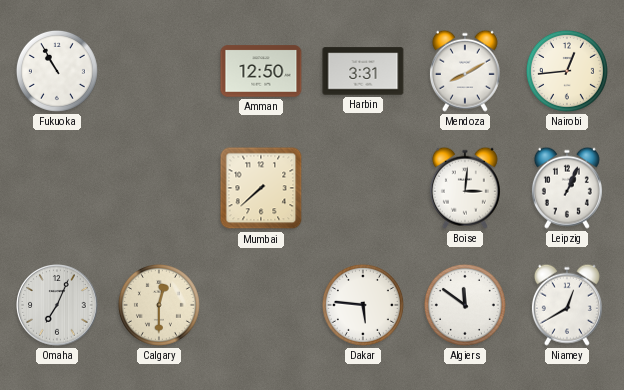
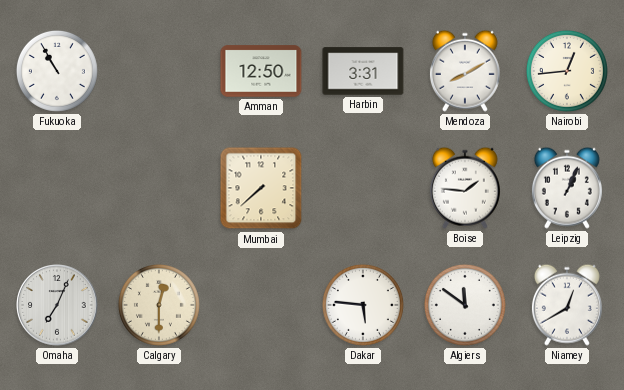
Boise: 3:01 -> 1:46 (465, 188)
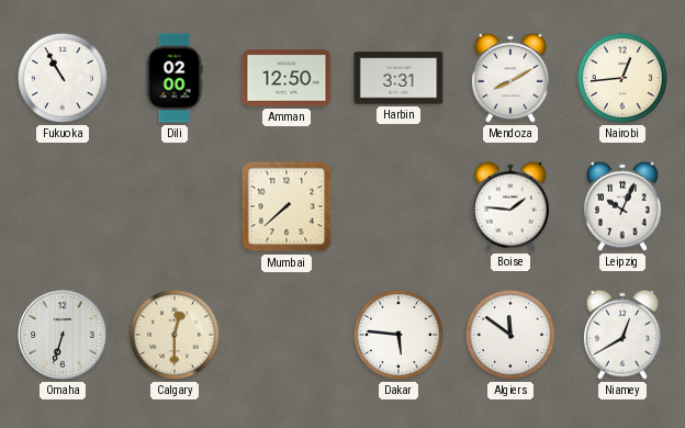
Dili: none -> 02:00 (175, 78)
Leipzig: 1:04 -> 10:04 (622, 206)
Omaha: 7:04 -> 6:33 (63, 335)
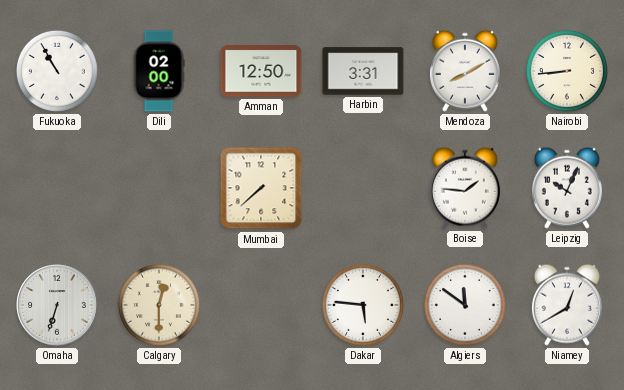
Nairobi: 12:44 -> 8:44 (567, 71)
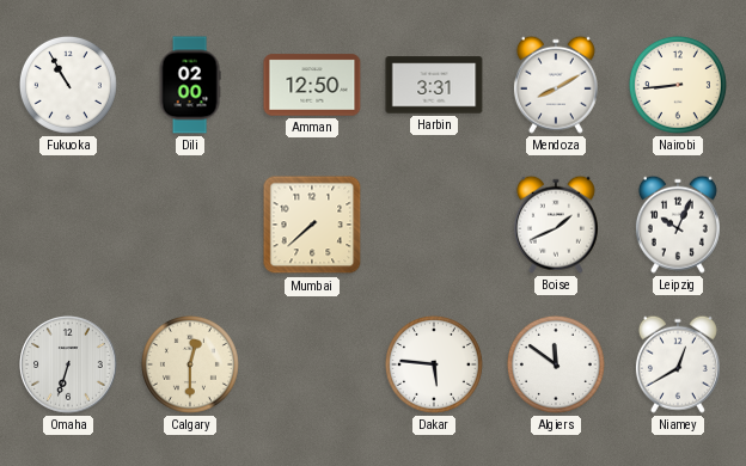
Boise: 1:46 -> 1:41 (556, 225)
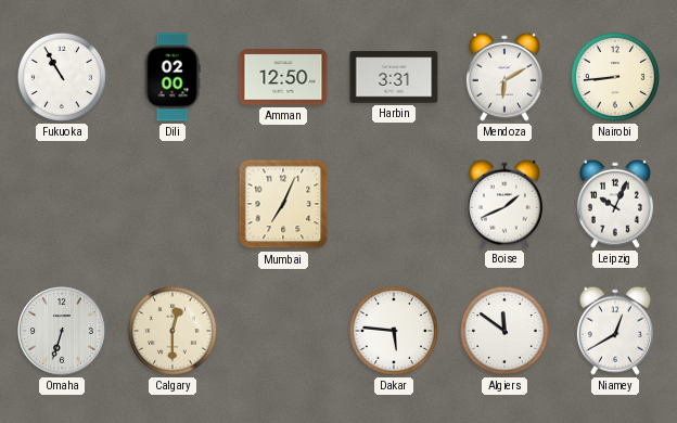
Mendoza: 8:10 -> 6:10 (504, 77)
Mumbai: 7:38 -> 7:04 (283, 204)
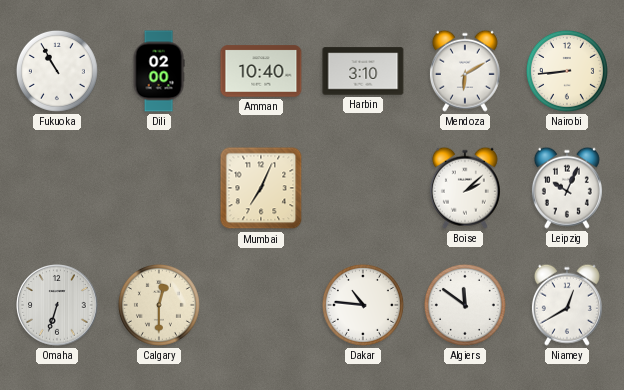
Amman: 12:50 -> 10:40 (261, 71)
Harbin: 3:31 -> 3:10 (363, 71)
Boise: 1:41 -> 2:08 (465, 188)
Dakar: 5:46 -> 10:46 (363, 305)
